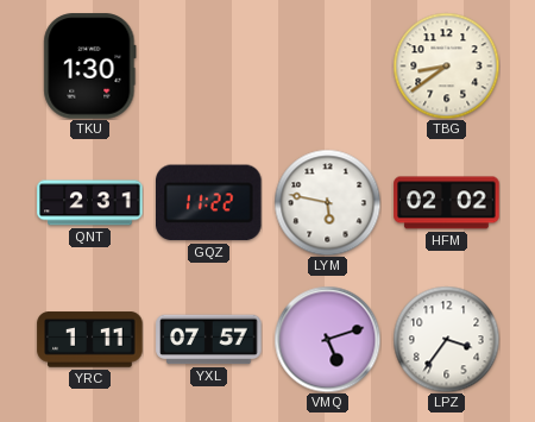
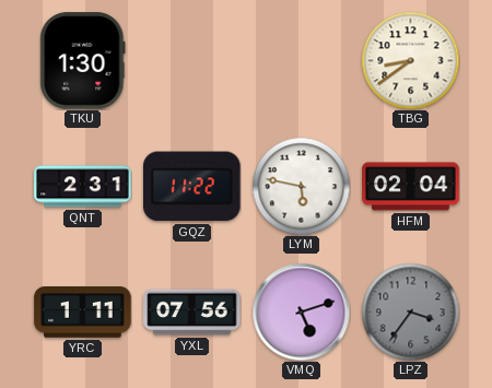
HFM: 02:02 -> 02:04 (411, 187)
YXL: 07:57 -> 07:56 (192, 313)
LPZ dial: white -> grey (410, 311)
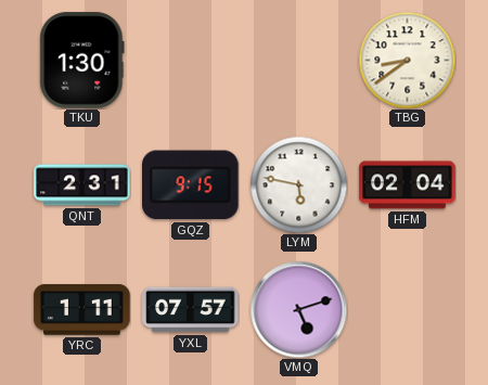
GQZ: 11:22 -> 9:15 (191, 185)
YXL: 07:56 -> 07:57 (191, 310)
LPZ: 3:36 -> none (410, 311)
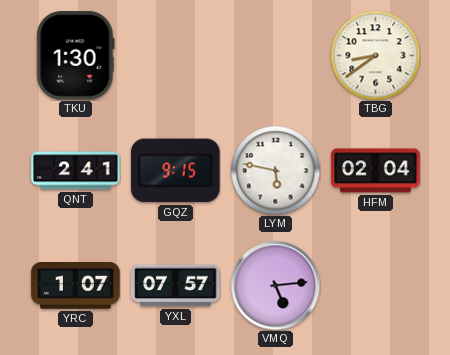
QNT: 2:31 -> 2:41 (76, 171)
YRC: 1:11 -> 1:07 (76, 286)
VMQ: 5:12 -> 5:14 (275, 285)
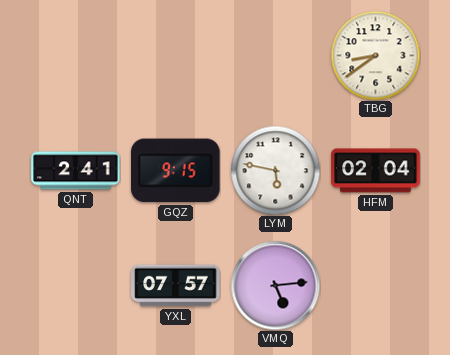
TKU: 1:30 -> none (76, 56)
YRC: 1:07 -> none (76, 286)
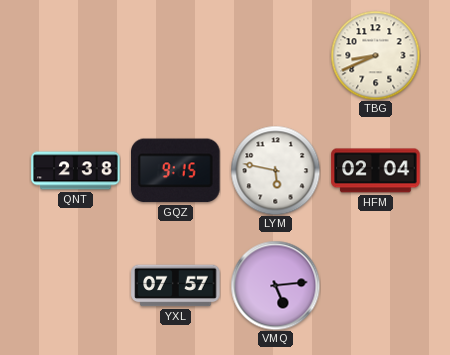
TBG: 8:39 -> 8:41 (375, 55)
QNT: 2:41 -> 2:38 (76, 171)
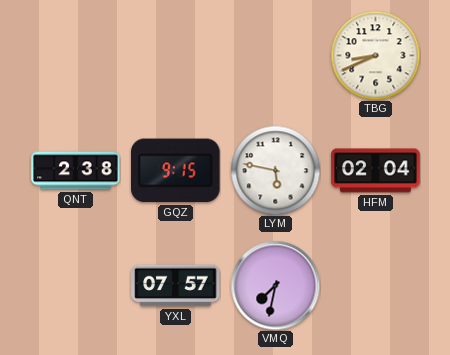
VMQ: 5:14 -> 7:32 (275, 285)
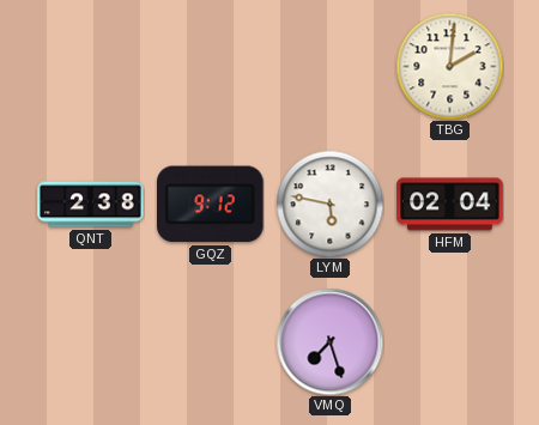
TBG: 8:41 -> 2:01 (449, 66)
GQZ: 9:15 -> 9:12 (211, 205)
YXL: 07:57 -> none (176, 286)
VMQ: 7:32 -> 7:27 (329, 341)
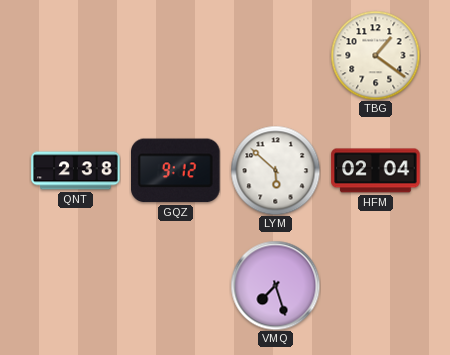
TBG: 2:01 -> 1:21 (375, 55)
LYM: 5:47 -> 5:52 (275, 170)
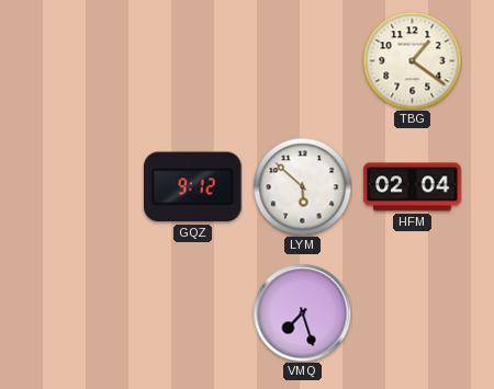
QNT: 2:38 -> none (76, 171)
